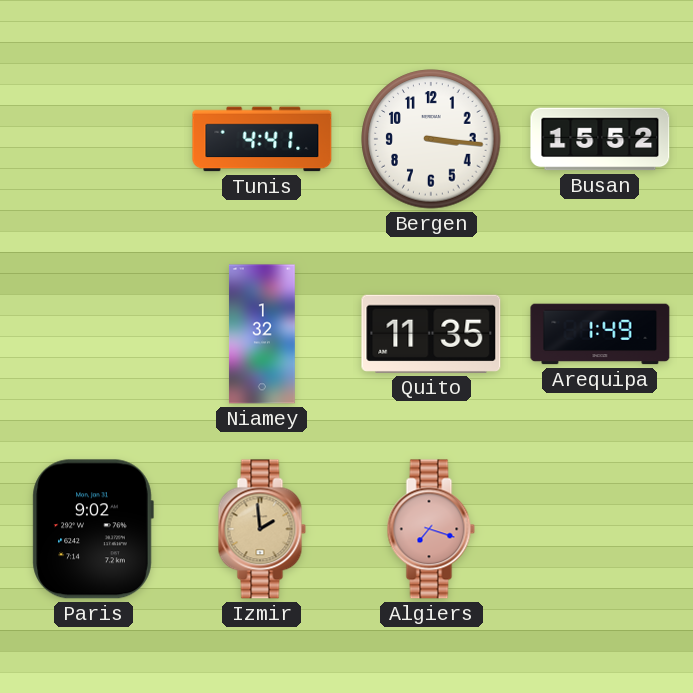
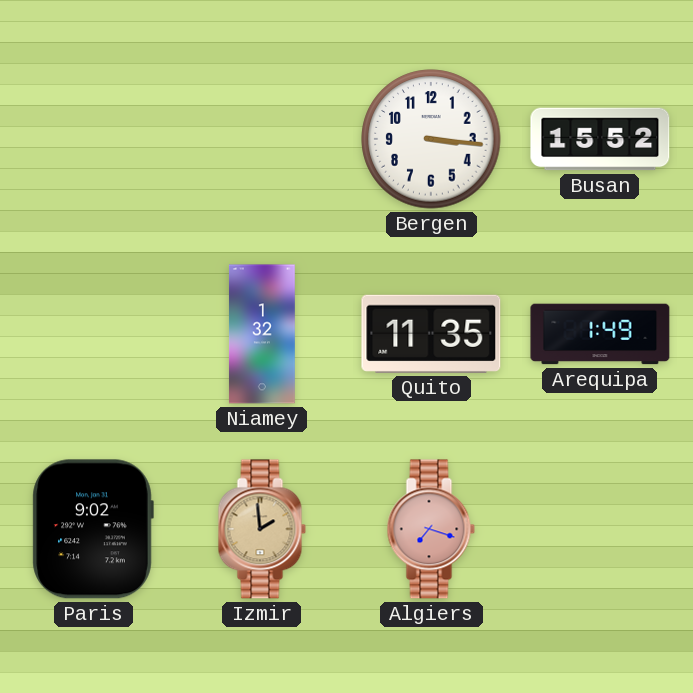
Tunis: 4:41 -> none (262, 139)
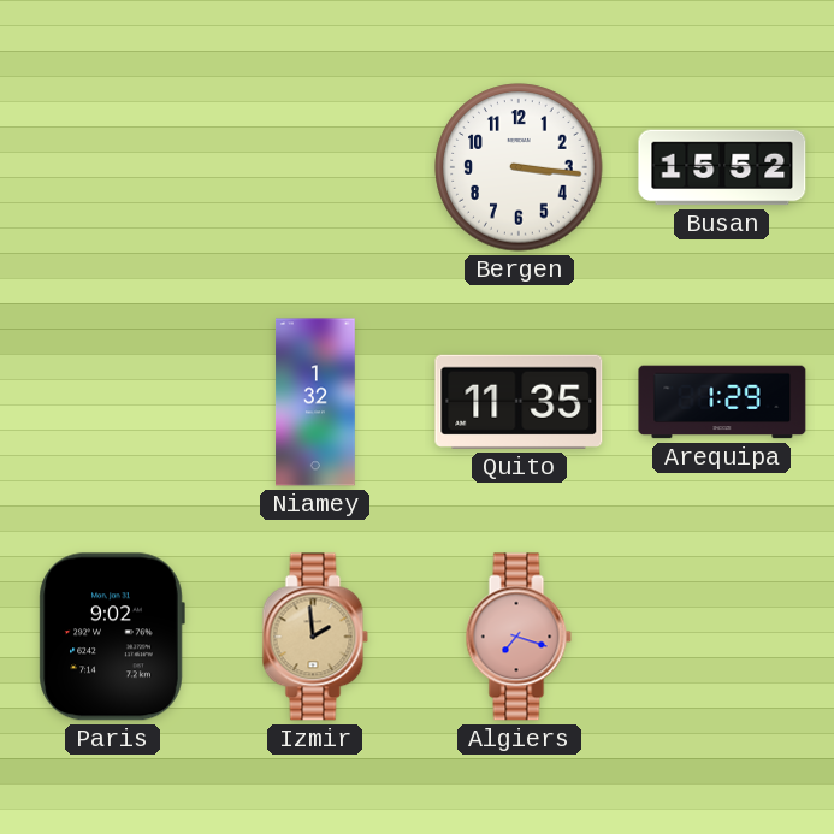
Arequipa: 1:49 -> 1:29 (722, 402)
